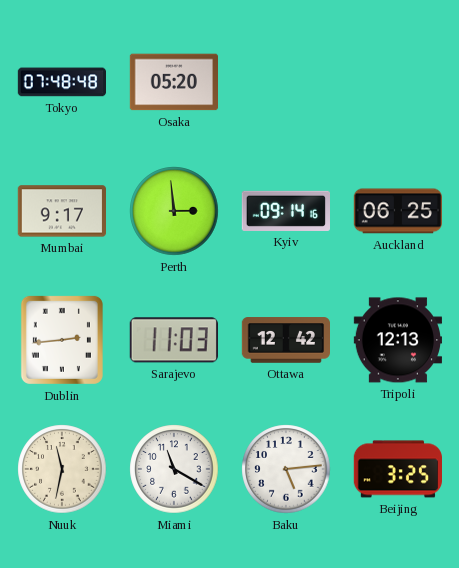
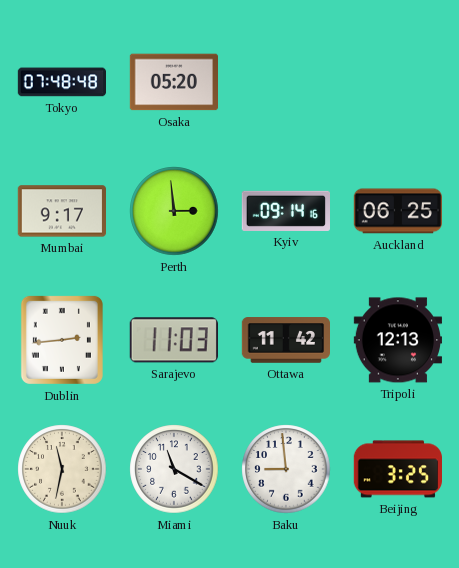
Ottawa: 12:42 -> 11:42 (285, 340)
Baku: 5:14 -> 8:59 (286, 469)
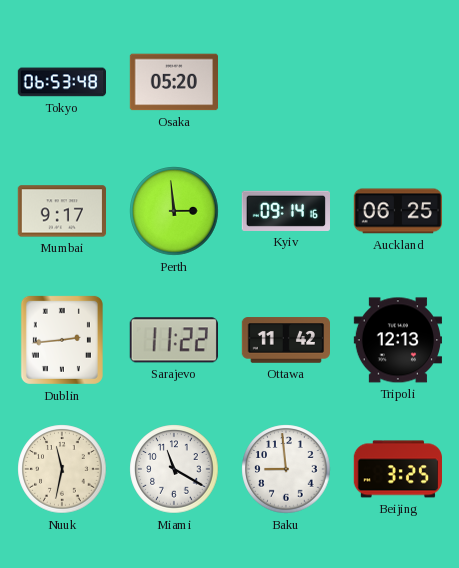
Tokyo: 07:48 -> 06:53 (61, 82)
Sarajevo: 11:03 -> 11:22 (174, 340)
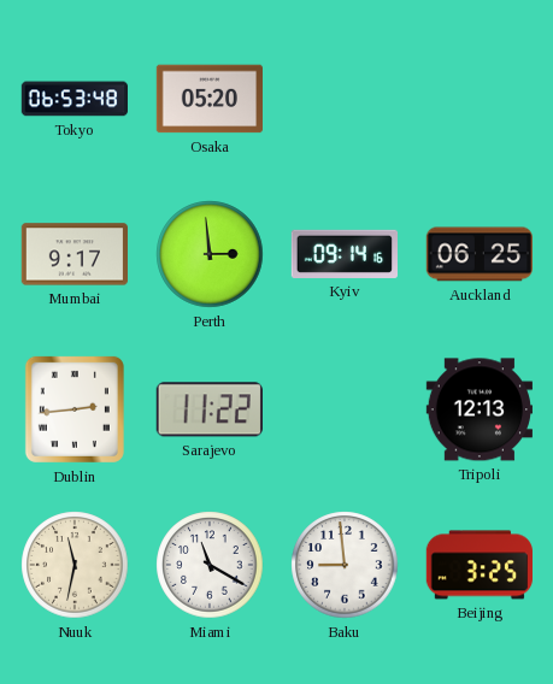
Ottawa: 11:42 -> none (285, 340)
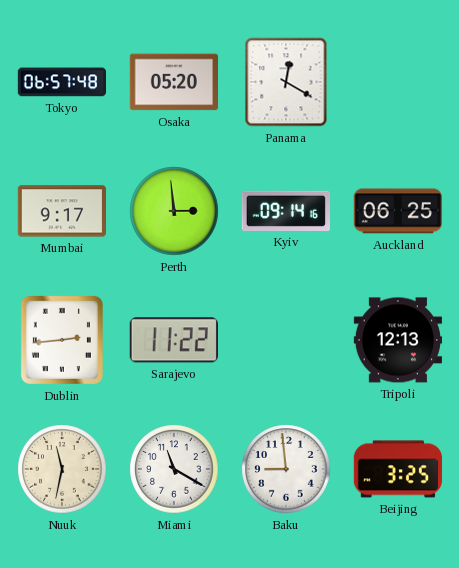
Tokyo: 06:53 -> 06:57 (61, 82)
Panama: none -> 12:20 (286, 82)
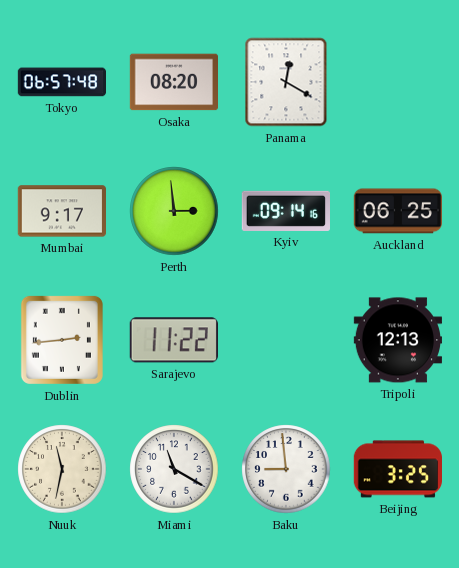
Osaka: 05:20 -> 08:20 (173, 82)
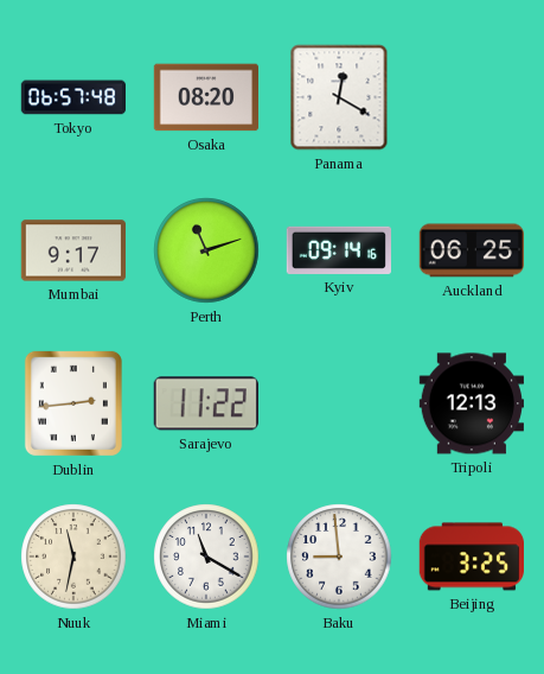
Perth: 2:59 -> 11:12 (206, 250)
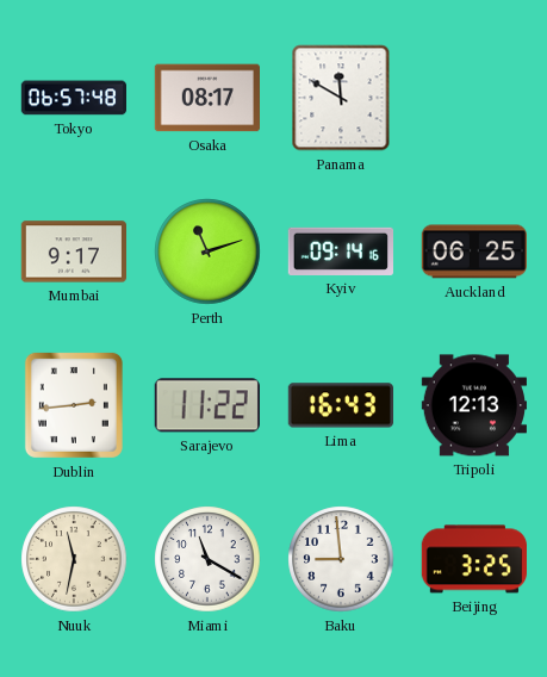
Osaka: 08:20 -> 08:17 (206, 98)
Panama: 12:20 -> 11:50 (341, 98)
Lima: none -> 16:43 (340, 405)
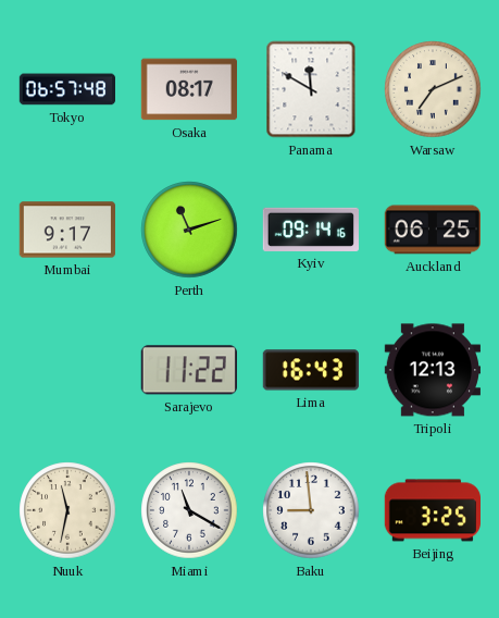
Warsaw: none -> 7:11 (433, 89)
Dublin: 2:44 -> none (74, 405)
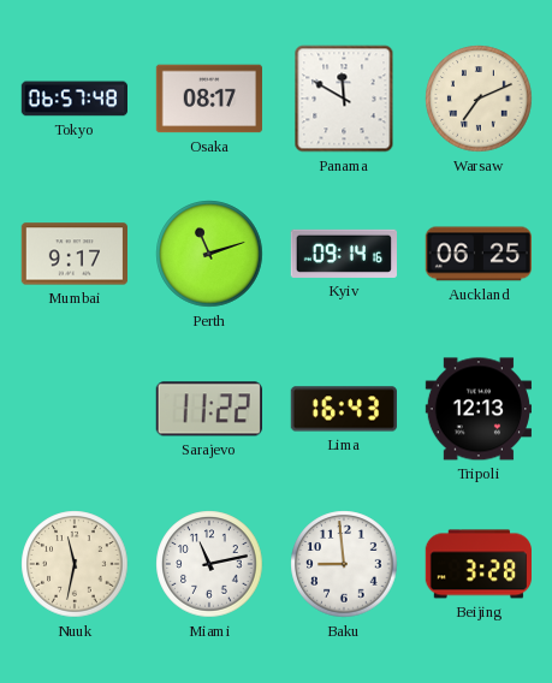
Miami: 11:20 -> 11:13 (209, 564)
Beijing: 3:25 -> 3:28 (477, 564)
